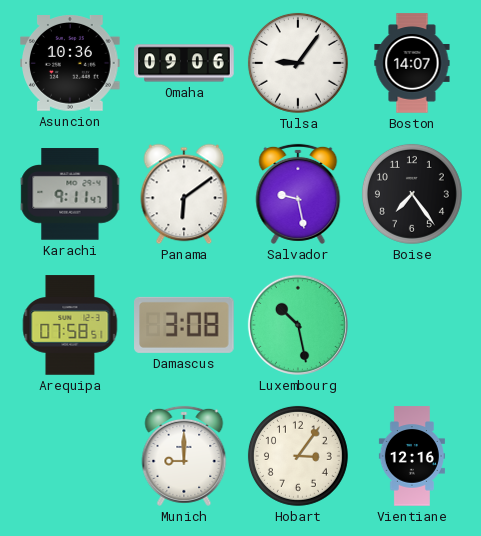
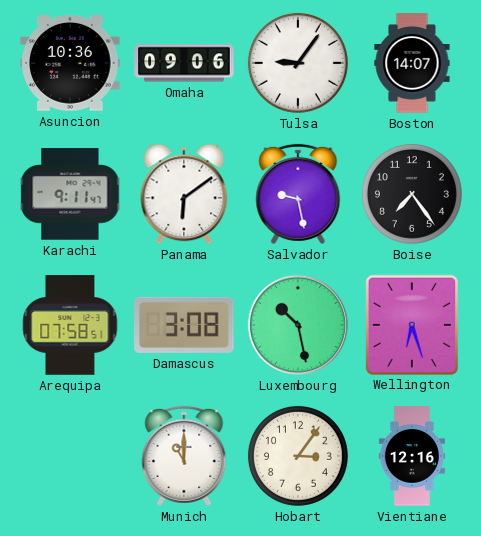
Wellington: none -> 6:27 (411, 324)
Munich: 9:00 -> 11:00 (184, 456)
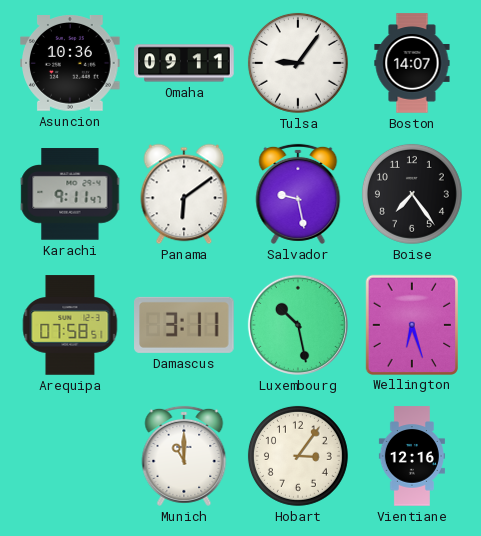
Omaha: 09:06 -> 09:11 (184, 63)
Damascus: 3:08 -> 3:11 (184, 325)
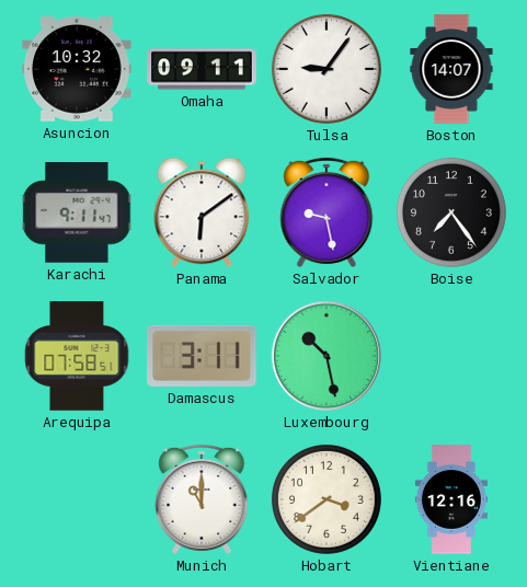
Asuncion: 10:36 -> 10:32 (77, 70)
Wellington: 6:27 -> none (411, 324)
Hobart: 3:06 -> 3:39 (326, 499)
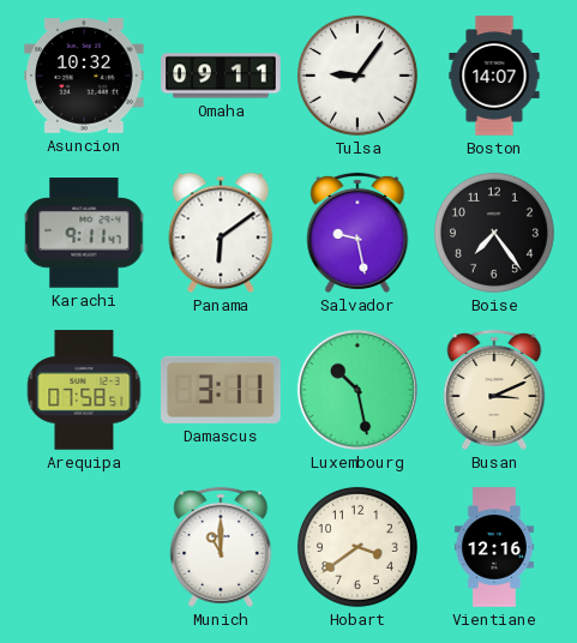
Busan: none -> 3:11 (494, 390)
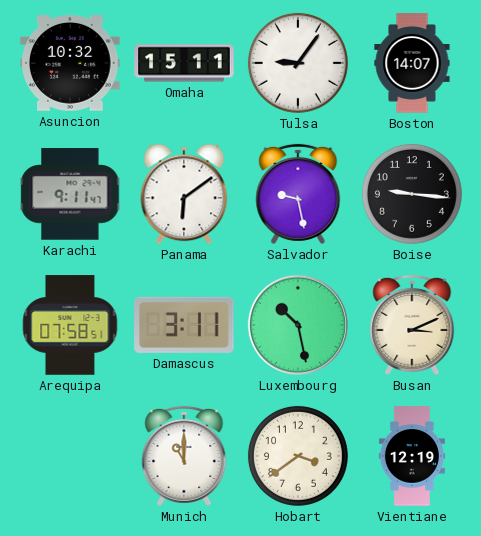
Omaha: 09:11 -> 15:11 (184, 63)
Boise: 7:24 -> 9:16 (412, 194)
Vientiane: 12:16 -> 12:19 (412, 456)
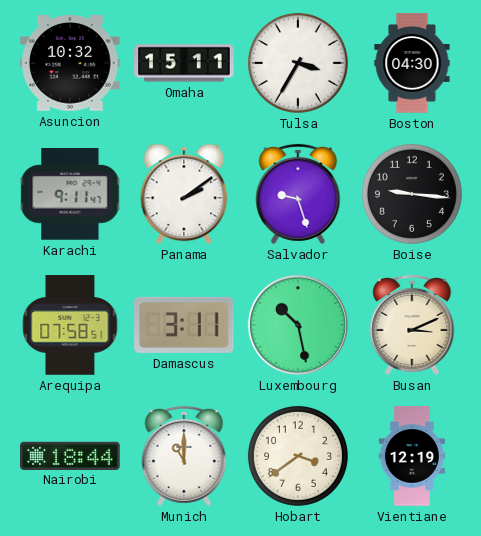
Tulsa: 9:06 -> 3:35 (298, 63)
Boston: 14:07 -> 04:30 (412, 63)
Panama: 6:09 -> 2:09 (184, 194)
Salvador: 9:28 -> 9:27 (298, 194)
Nairobi: none -> 18:44 (70, 455)
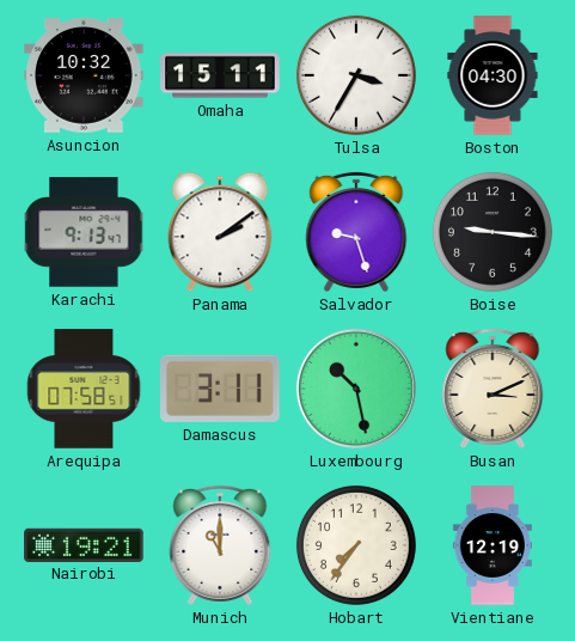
Karachi: 9:11 -> 9:13 (84, 232)
Nairobi: 18:44 -> 19:21 (84, 544)
Hobart: 3:39 -> 7:36 (356, 545)
